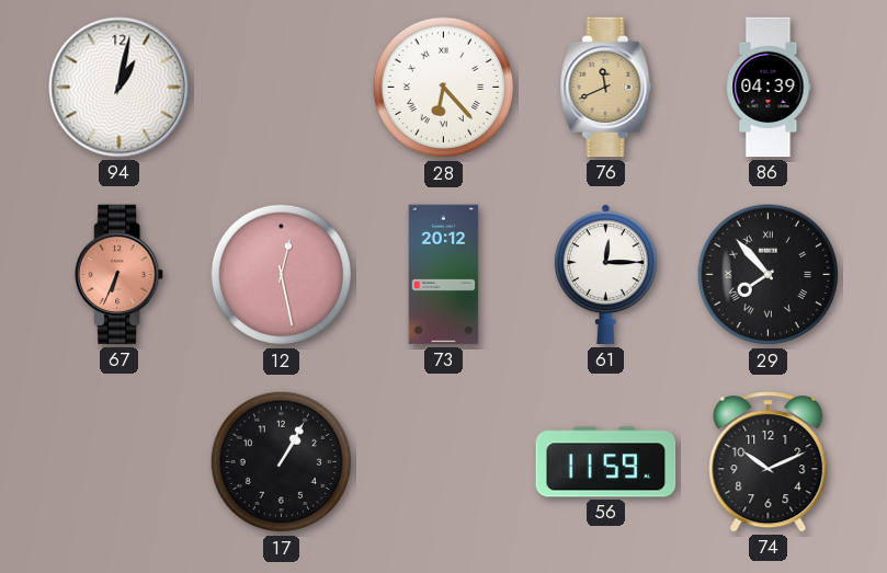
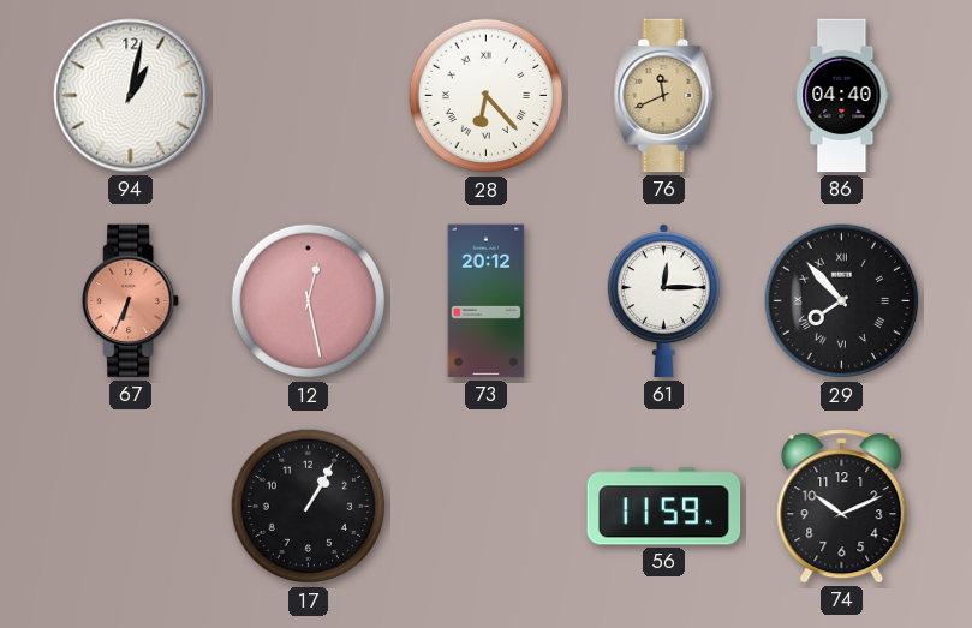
86: 04:39 -> 04:40 (842, 96)
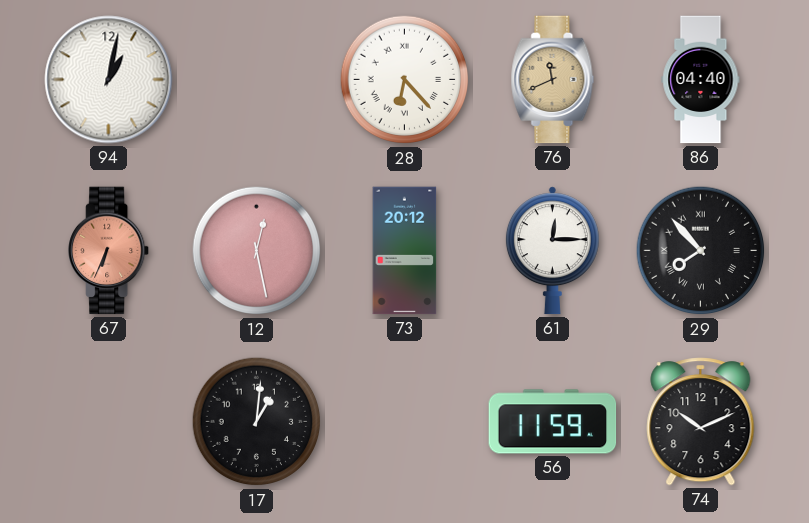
17: 1:05 -> 1:01 (257, 422)
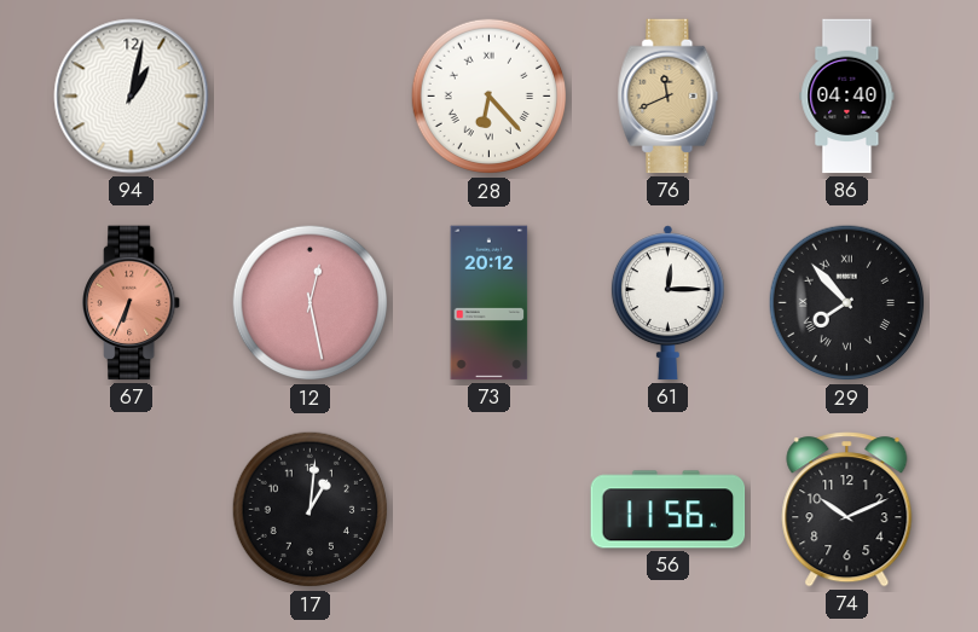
56: 11:59 -> 11:56 (669, 510)
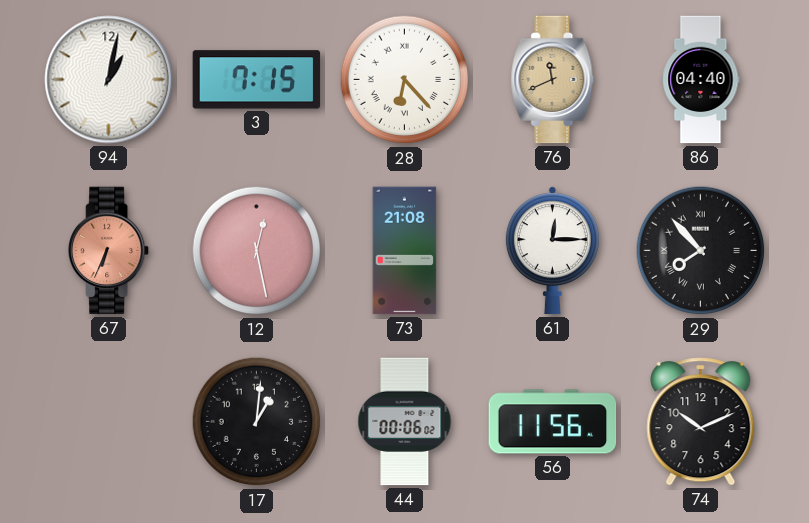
3: none -> 7:15 (257, 80)
73: 20:12 -> 21:08 (405, 251)
44: none -> 00:06 (405, 422)
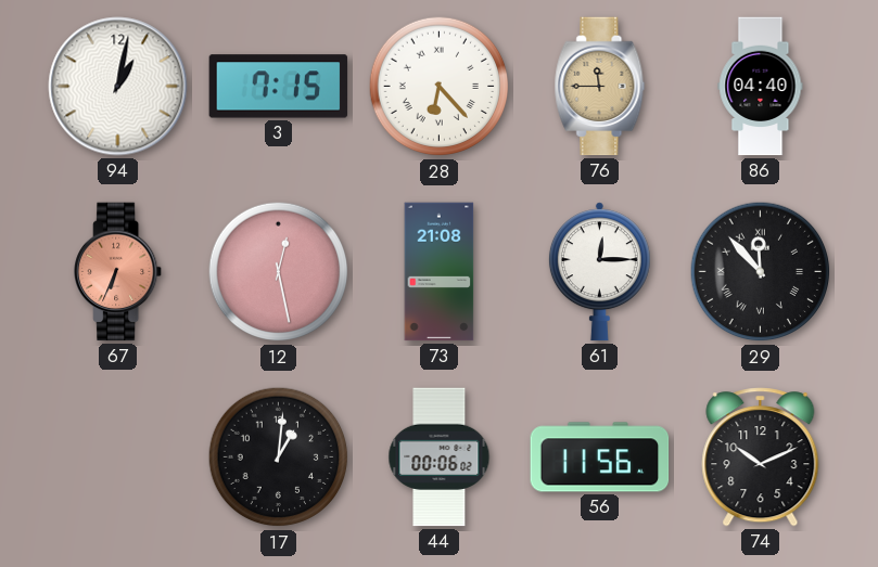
76: 11:41 -> 11:45 (600, 87)
29: 7:53 -> 11:53 (761, 272)
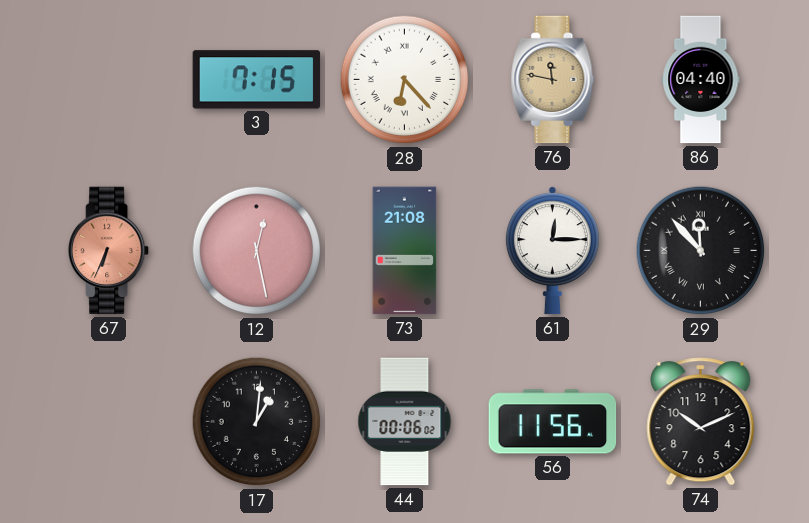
94: 1:02 -> none (118, 87)
76: 11:45 -> 11:47 (553, 80)
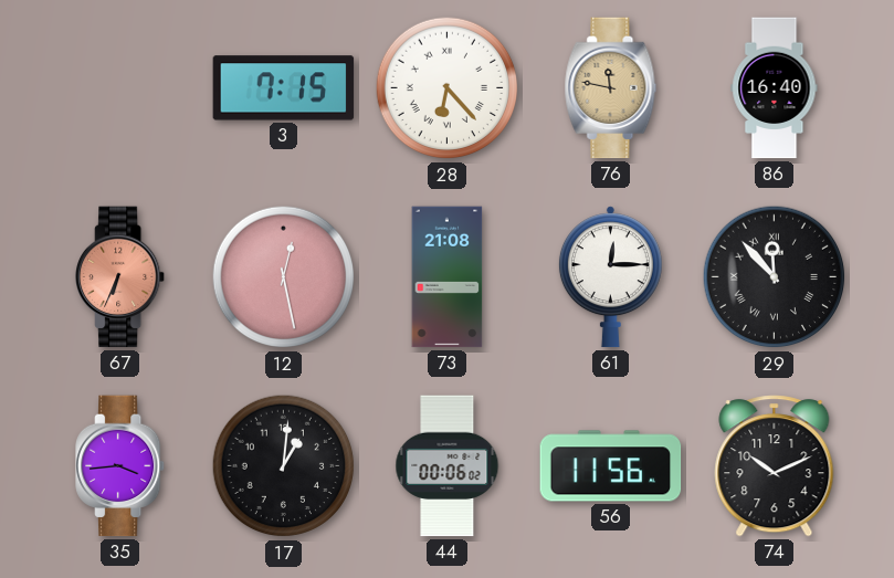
86: 04:40 -> 16:40 (775, 88)
35: none -> 3:44 (122, 466)
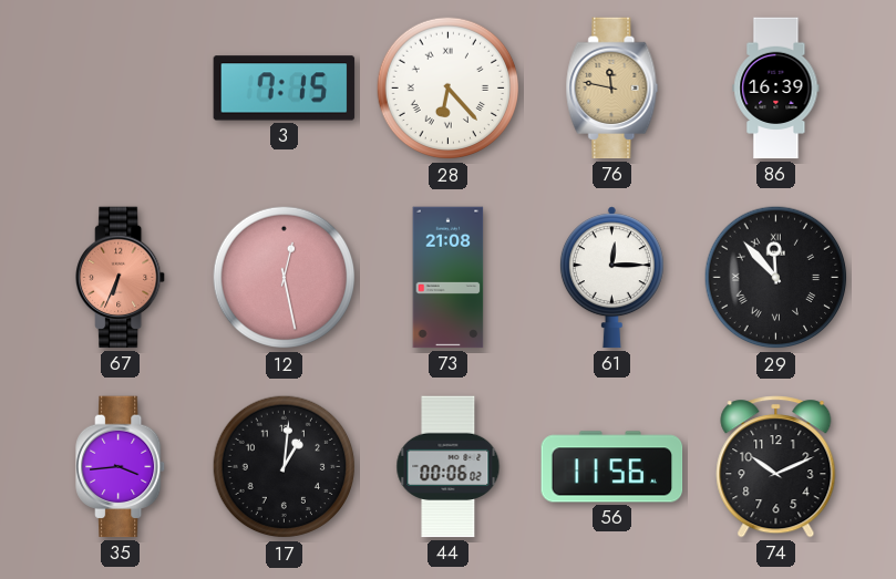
86: 16:40 -> 16:39 (776, 89)
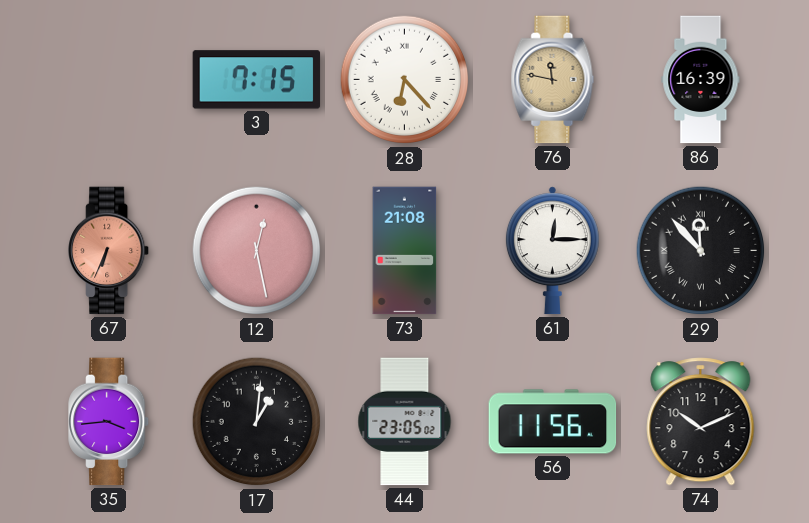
44: 00:06 -> 23:05 (405, 422)
